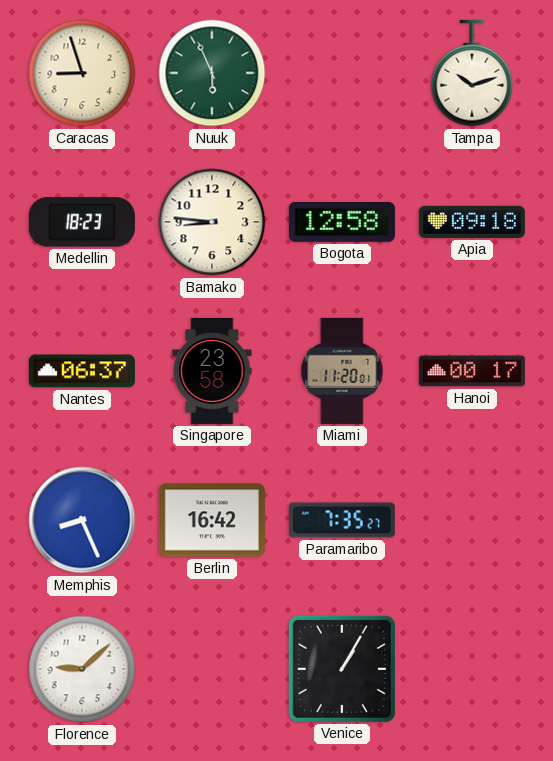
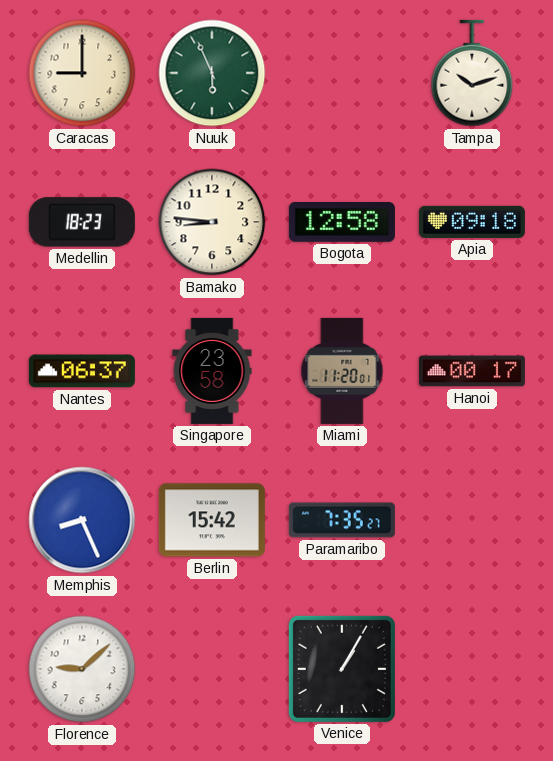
Caracas: 8:57 -> 9:00 (82, 73)
Berlin: 16:42 -> 15:42 (212, 520)
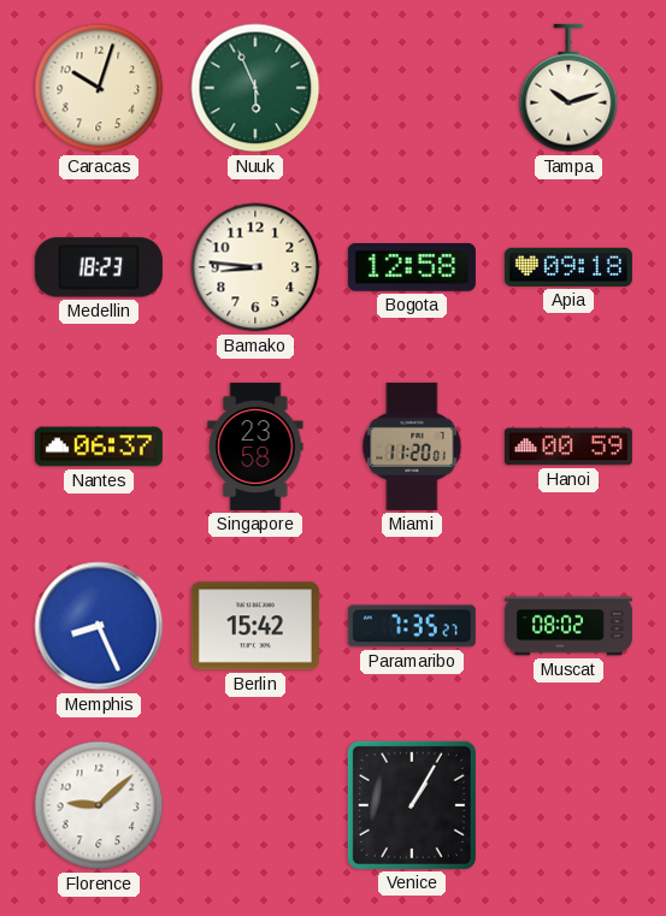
Caracas: 9:00 -> 10:03 (99, 88)
Hanoi: 00:17 -> 00:59 (568, 447)
Muscat: none -> 08:02 (568, 626)
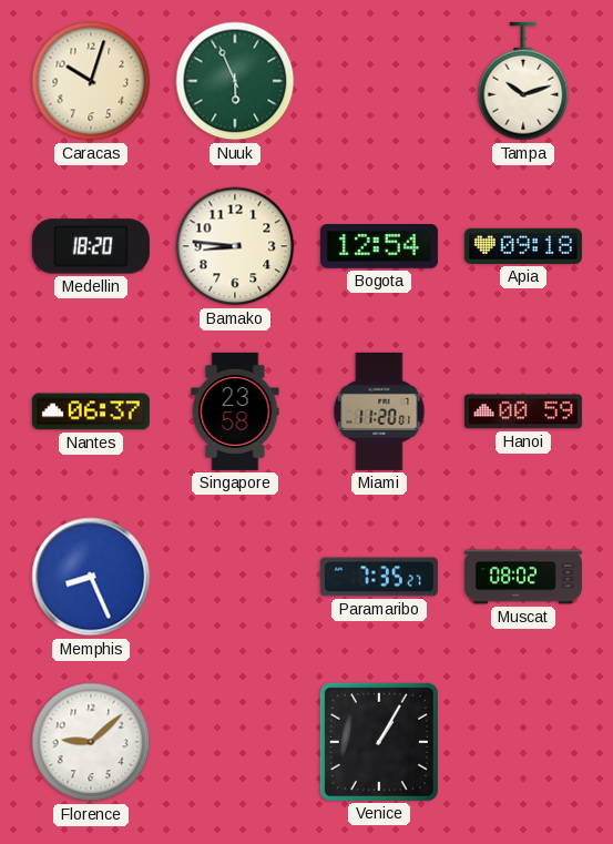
Medellin: 18:23 -> 18:20 (91, 246)
Bogota: 12:58 -> 12:54 (379, 247)
Berlin: 15:42 -> none (255, 626)
